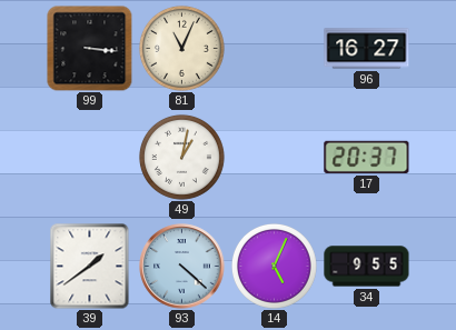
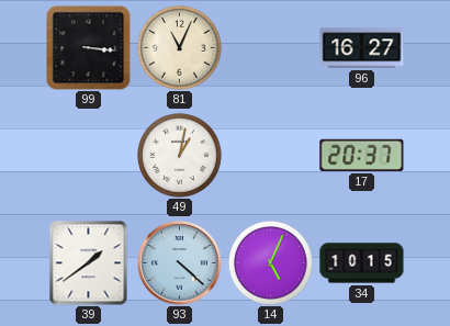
34: 9:55 -> 10:15 (362, 263)
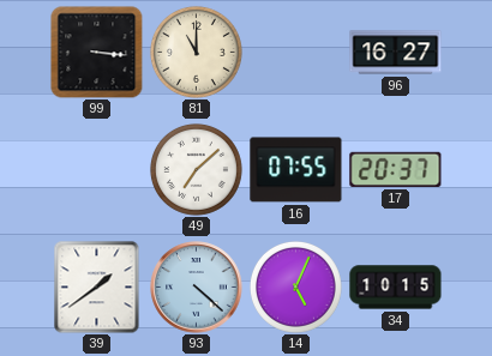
81: 11:04 -> 11:00 (196, 52)
49: 1:02 -> 7:08 (196, 169)
16: none -> 07:55 (296, 170)
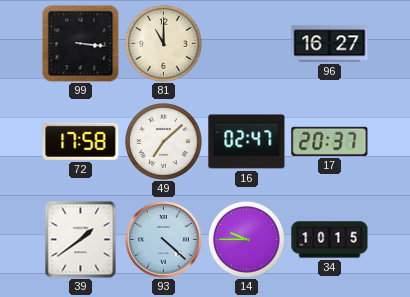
72: none -> 17:58 (81, 141)
16: 07:55 -> 02:47 (247, 142)
14: 5:04 -> 9:45 (246, 239)
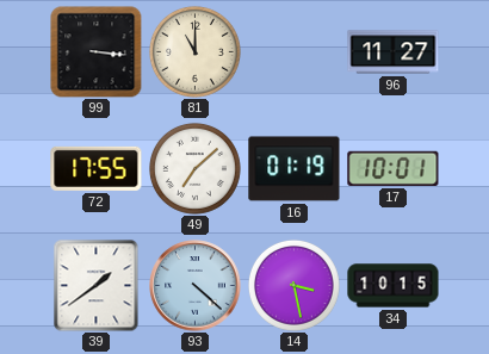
96: 16:27 -> 11:27 (394, 52)
72: 17:58 -> 17:55 (97, 168)
16: 02:47 -> 01:19 (295, 169)
17: 20:37 -> 10:01 (394, 168)
14: 9:45 -> 3:28 (293, 285)
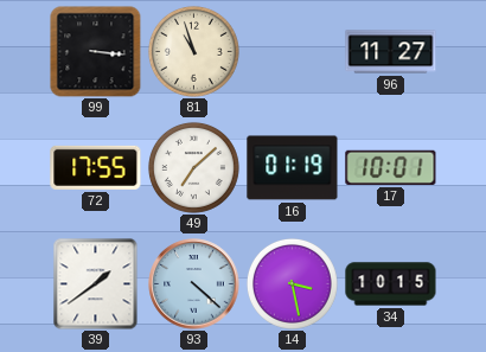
81: 11:00 -> 10:57 (193, 51)
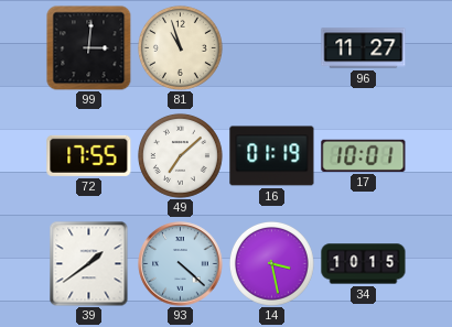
99: 3:16 -> 3:01 (88, 48)
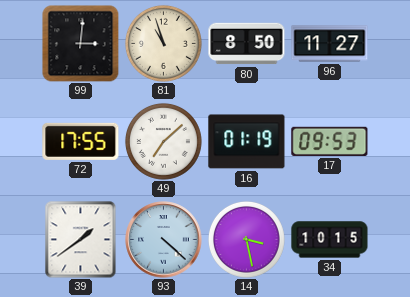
80: none -> 8:50 (247, 44)
17: 10:01 -> 09:53 (330, 141)
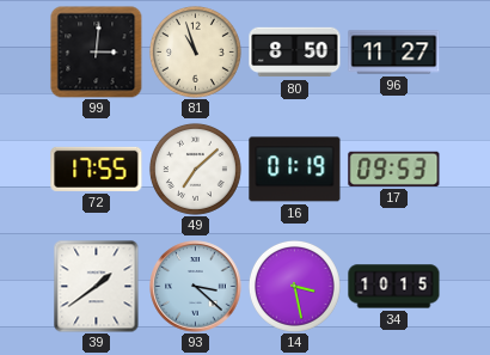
93: 4:22 -> 3:22 (196, 287)
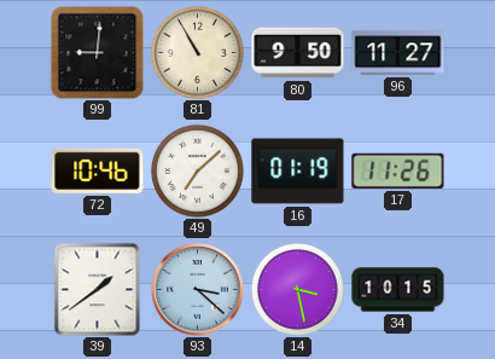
99: 3:01 -> 9:01 (97, 53)
81: 10:57 -> 10:55 (197, 52)
80: 8:50 -> 9:50 (298, 53)
72: 17:55 -> 10:46 (98, 170)
17: 09:53 -> 11:26 (398, 170)
